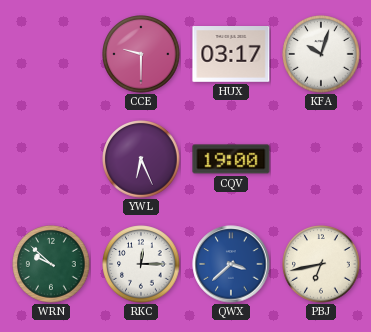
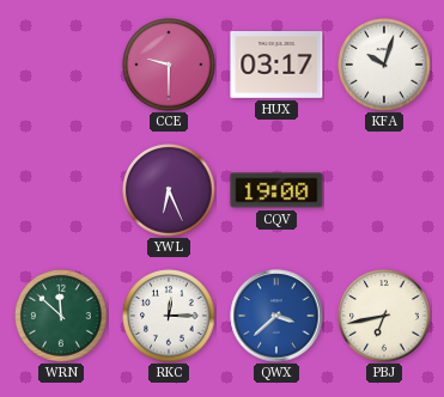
WRN: 9:52 -> 11:52 (61, 316)
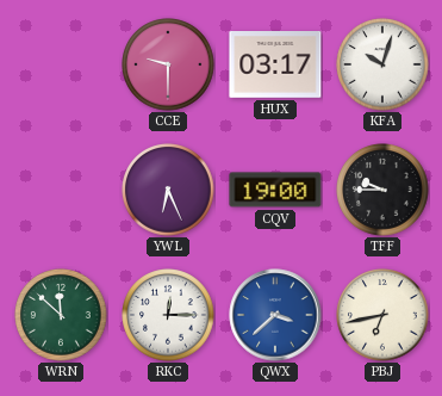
TFF: none -> 9:45 (382, 190)
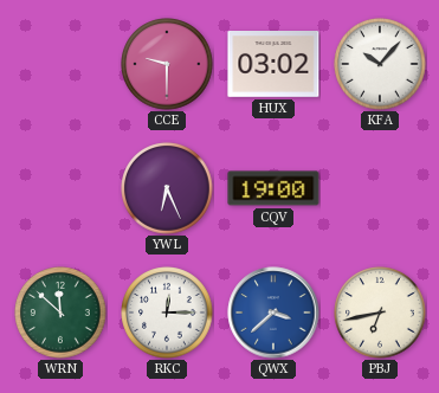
HUX: 03:17 -> 03:02 (273, 65)
KFA: 10:03 -> 10:07 (380, 64)
TFF: 9:45 -> none (382, 190)
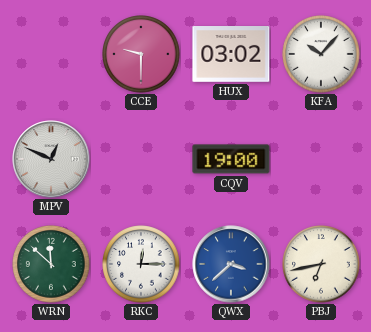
MPV: none -> 12:49 (51, 159)
YWL: 6:26 -> none (167, 188)
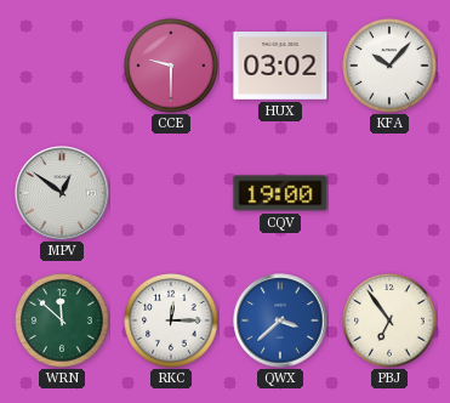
MPV: 12:49 -> 12:51 (62, 193)
PBJ: 6:43 -> 6:54 (389, 320)
